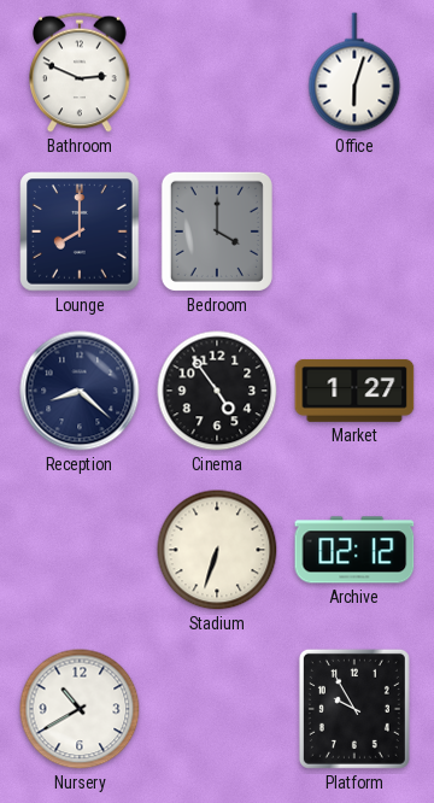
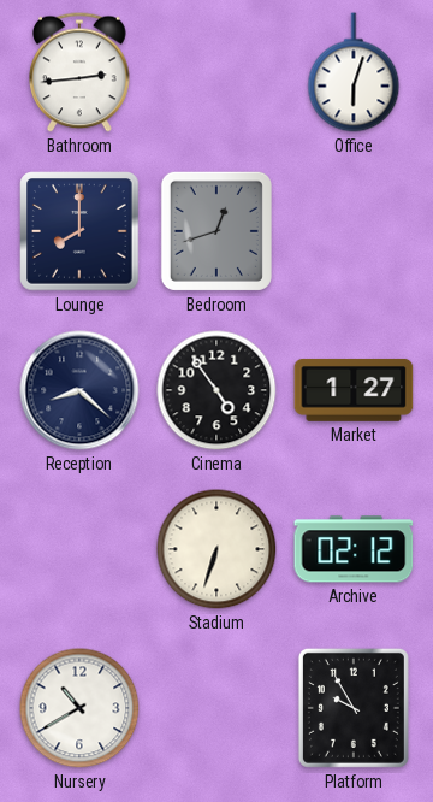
Bathroom: 2:49 -> 2:44 (79, 72)
Bedroom: 4:00 -> 12:42 (216, 231)
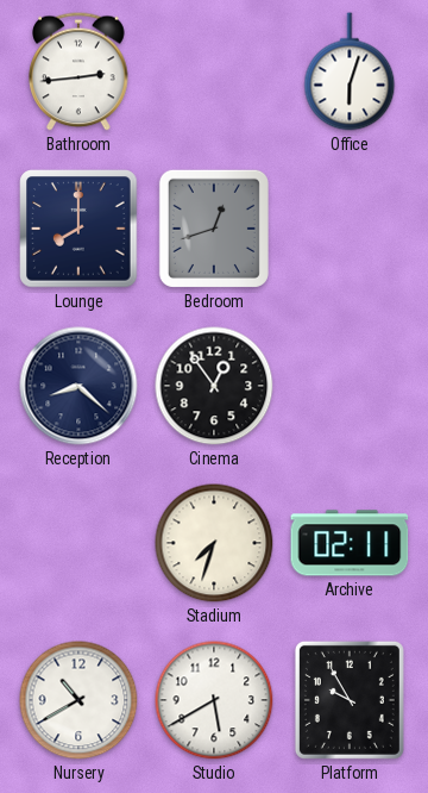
Cinema: 4:54 -> 12:54 (214, 386)
Market: 1:27 -> none (354, 390)
Stadium: 6:33 -> 7:33 (214, 543)
Archive: 02:12 -> 02:11 (350, 543)
Studio: none -> 5:40 (214, 700)
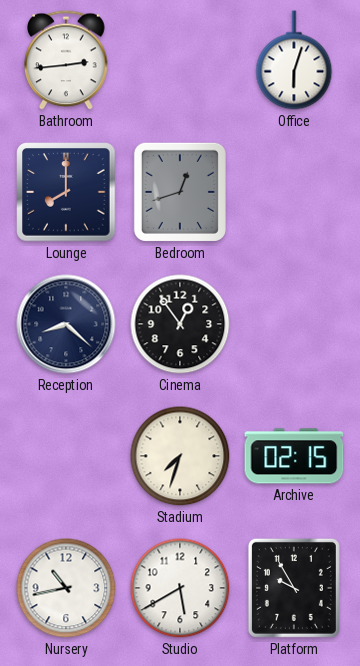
Archive: 02:11 -> 02:15 (294, 456)
Nursery: 10:40 -> 10:43 (66, 588)
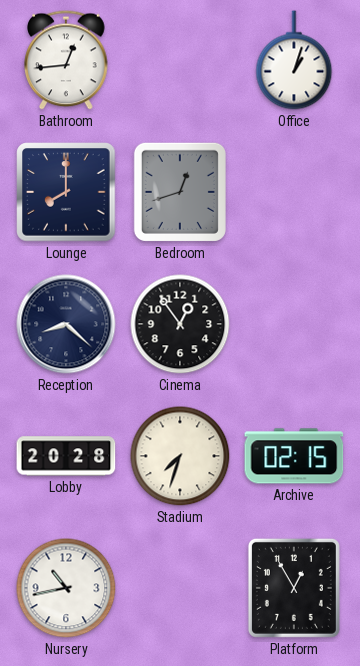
Bathroom: 2:44 -> 12:44 (66, 60)
Office: 6:03 -> 1:03 (294, 60)
Lobby: none -> 20:28 (66, 456)
Studio: 5:40 -> none (180, 588)
Platform: 9:55 -> 12:55 (294, 588)
